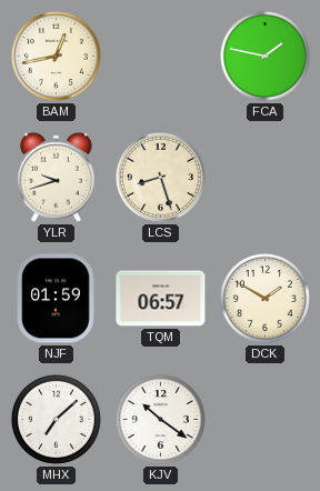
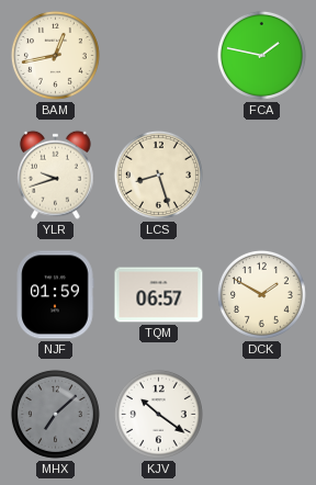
MHX dial: white -> grey (55, 414)
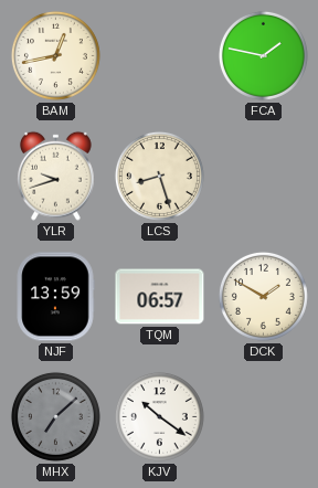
NJF: 01:59 -> 13:59 (55, 297)
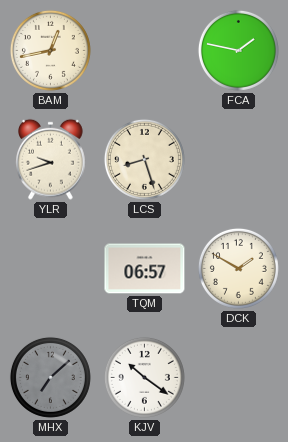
NJF: 13:59 -> none (55, 297)
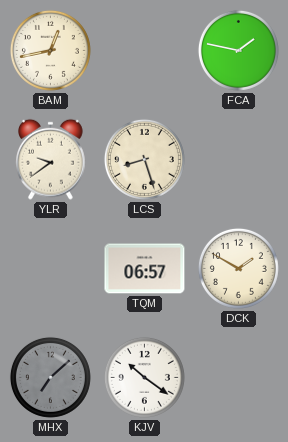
YLR: 9:42 -> 9:39 (51, 159)
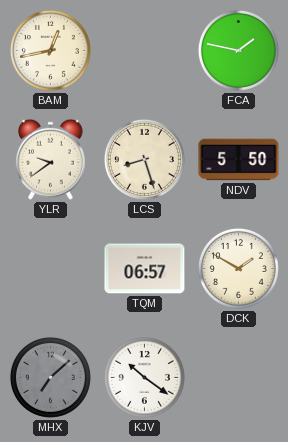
NDV: none -> 5:50 (239, 160)
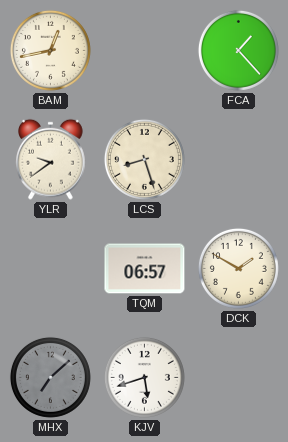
FCA: 1:47 -> 1:23 (238, 50)
NDV: 5:50 -> none (239, 160)
KJV: 10:21 -> 5:42 (144, 377)
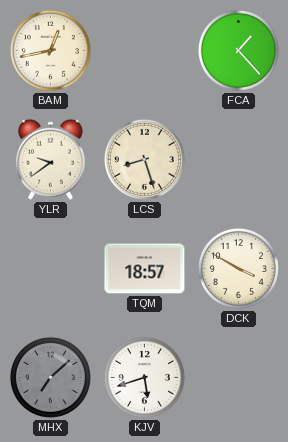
TQM: 06:57 -> 18:57 (145, 269)
DCK: 1:50 -> 3:50 (238, 268)
